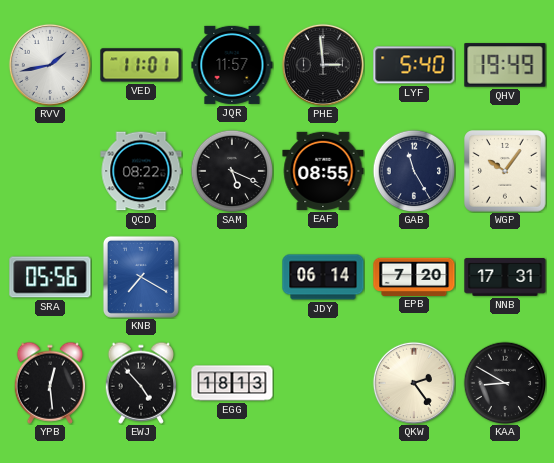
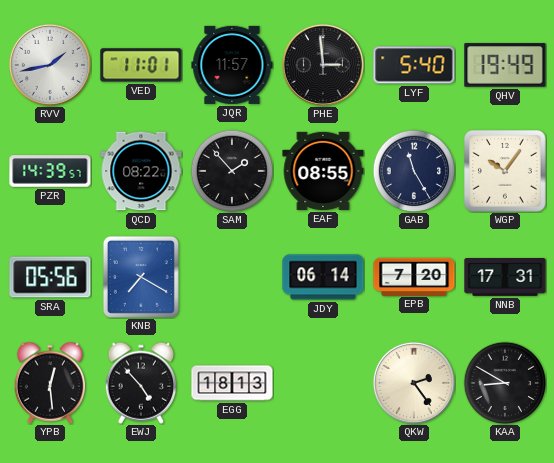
PZR: none -> 14:39 (50, 171)
SAM: 5:19 -> 1:53 (232, 171)
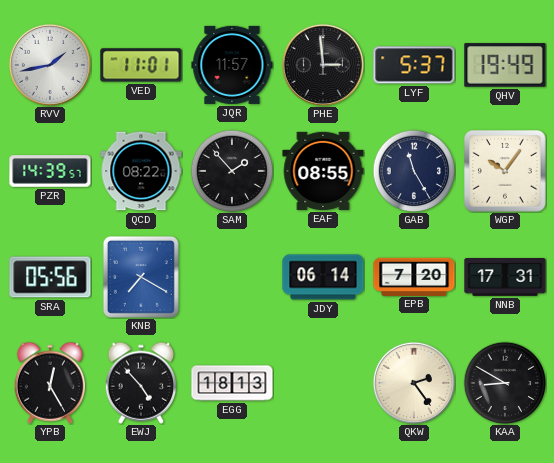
LYF: 5:40 -> 5:37 (414, 65)
YPB: 12:29 -> 12:25 (49, 383)
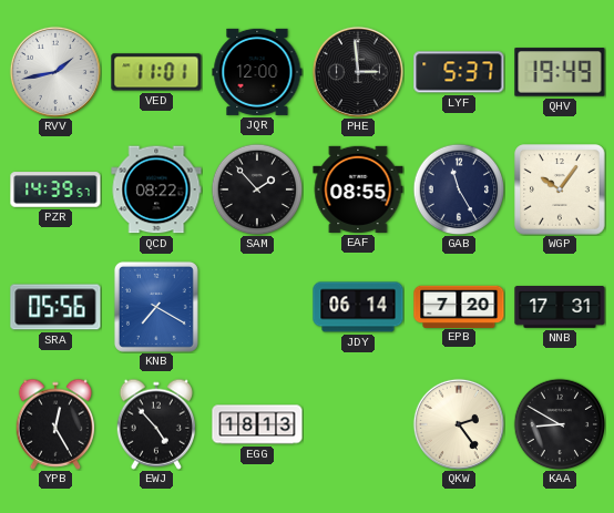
JQR: 11:57 -> 12:00 (257, 72)
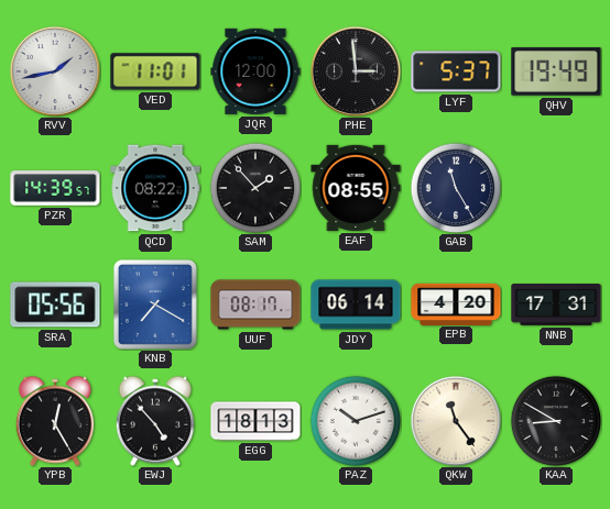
WGP: 10:06 -> none (561, 191)
UUF: none -> 08:17 (255, 305)
EPB: 7:20 -> 4:20 (456, 303)
PAZ: none -> 10:12 (356, 421)
QKW: 2:24 -> 11:24 (456, 421)
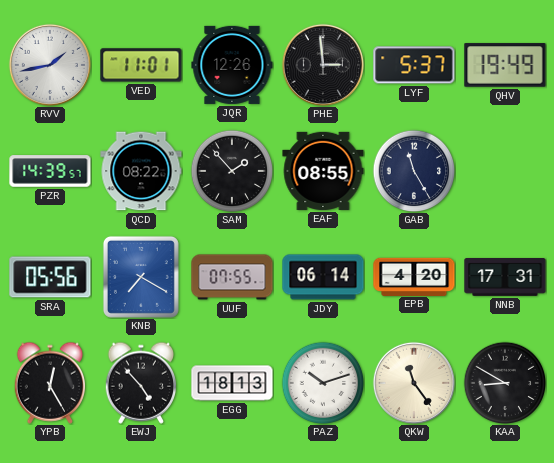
JQR: 12:00 -> 12:26 (232, 65)
UUF: 08:17 -> 07:55 (232, 277)
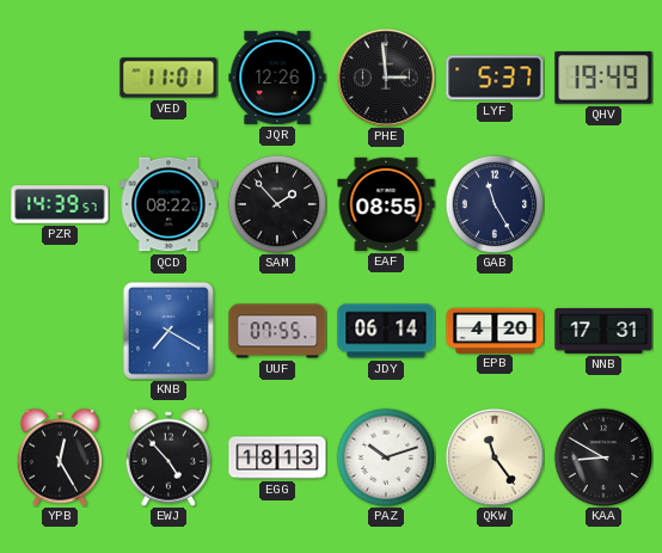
RVV: 1:43 -> none (50, 65)
SRA: 05:56 -> none (50, 277)
